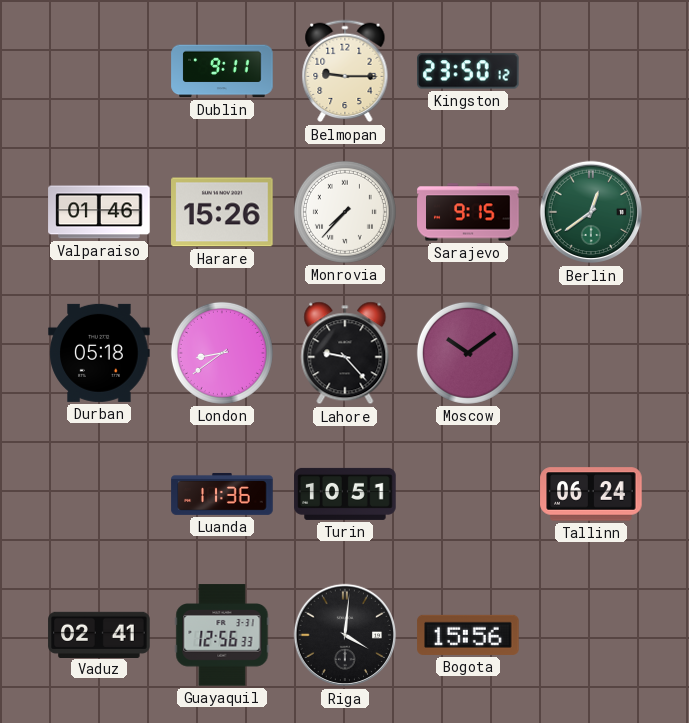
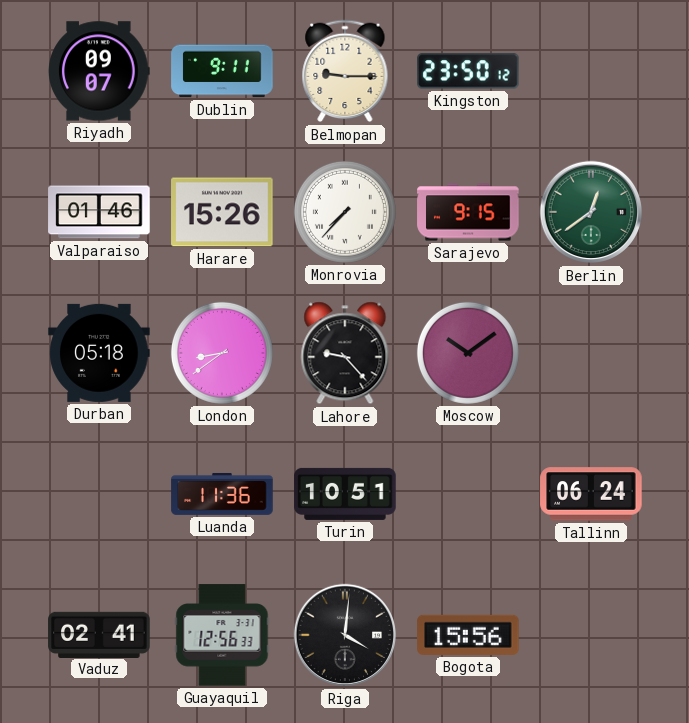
Riyadh: none -> 09:07 (100, 71)
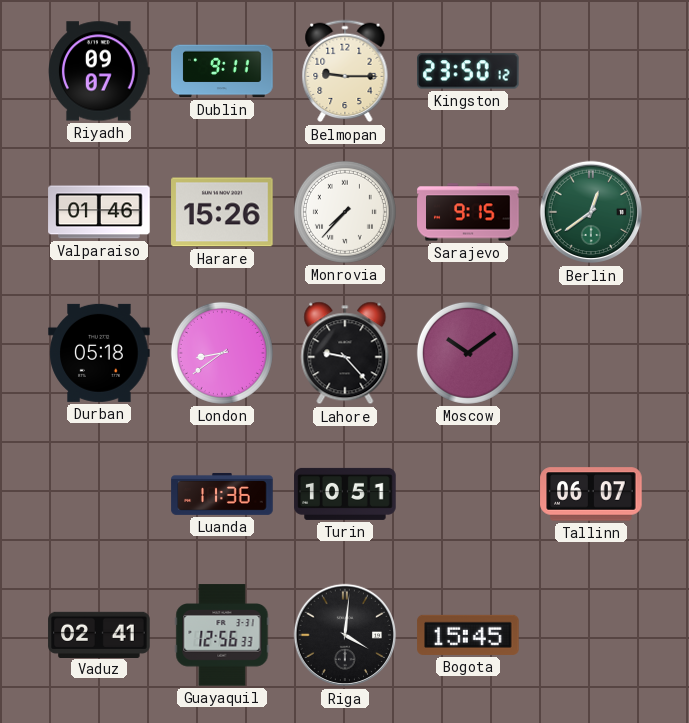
Tallinn: 06:24 -> 06:07 (591, 494)
Bogota: 15:56 -> 15:45 (468, 635)
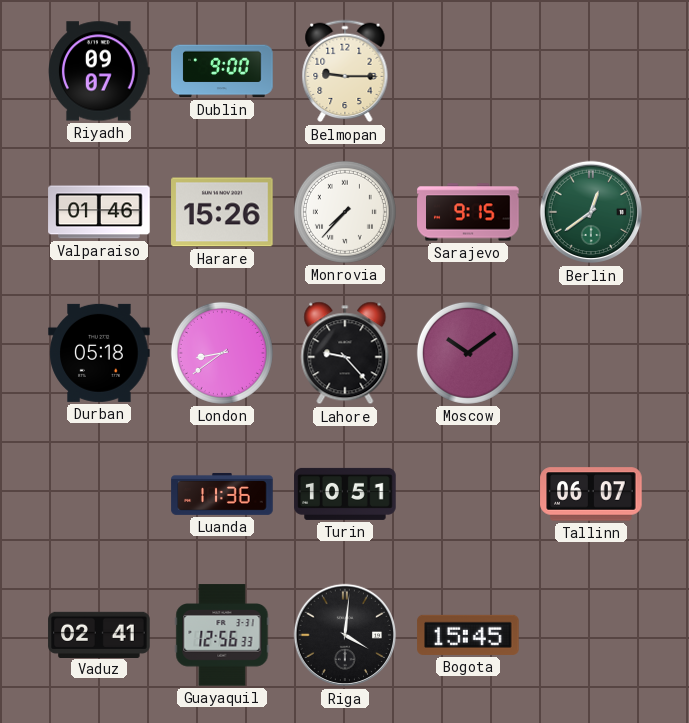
Dublin: 9:11 -> 9:00 (222, 71)
Kingston: 23:50 -> none (469, 71)
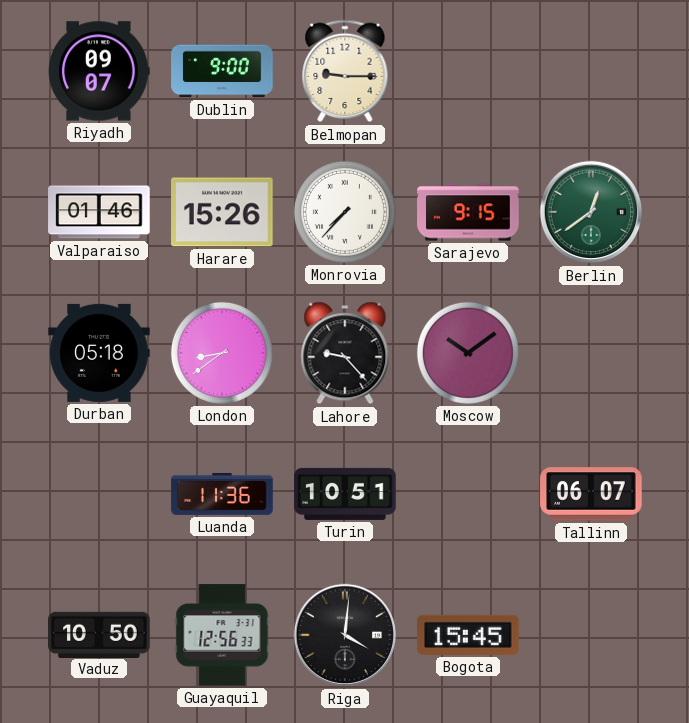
Vaduz: 02:41 -> 10:50 (99, 634)
